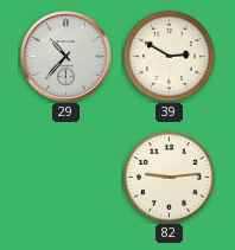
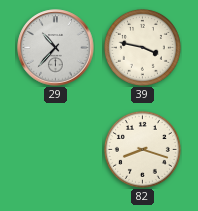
39: 2:50 -> 3:47 (142, 47)
82: 9:14 -> 8:18 (142, 149)
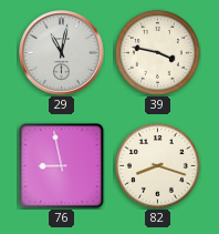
29: 10:37 -> 11:02 (62, 53)
76: none -> 8:58 (62, 166)
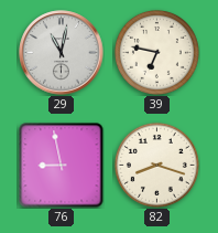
39: 3:47 -> 6:47 (156, 52)
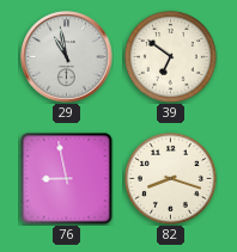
29: 11:02 -> 10:58 (67, 57)
39: 6:47 -> 6:51 (170, 56)
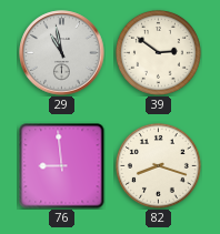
39: 6:51 -> 2:51 (158, 52)
76: 8:58 -> 8:59 (62, 166)
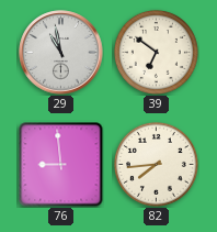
39: 2:51 -> 6:51 (156, 52)
82: 8:18 -> 7:44 (156, 164)
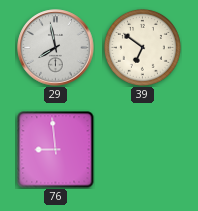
29: 10:58 -> 7:58 (56, 48)
82: 7:44 -> none (156, 164)
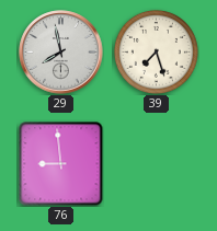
39: 6:51 -> 7:27 (156, 51)
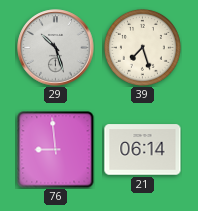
29: 7:58 -> 10:27 (56, 48)
21: none -> 06:14 (143, 150)
